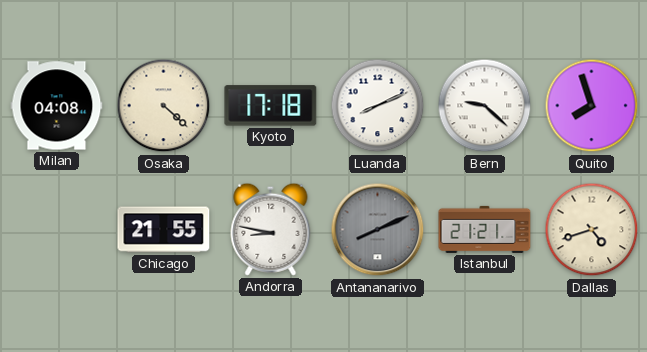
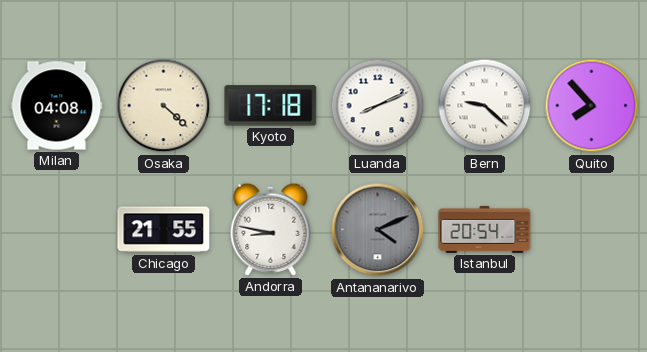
Quito: 7:57 -> 7:53 (592, 106)
Antananarivo: 8:11 -> 4:11 (378, 230)
Istanbul: 21:21 -> 20:54 (485, 229)
Dallas: 4:42 -> none (592, 230)
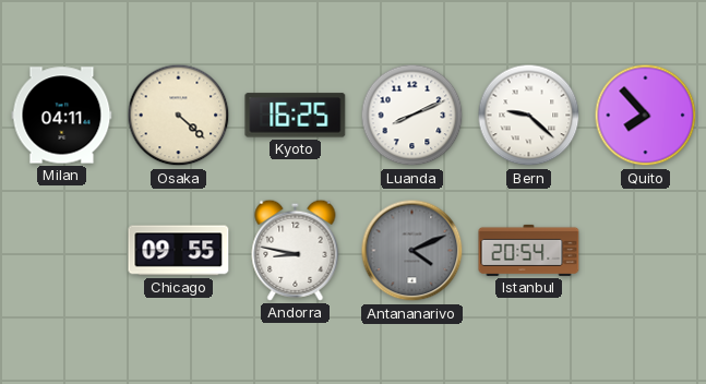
Milan: 04:08 -> 04:11 (62, 116)
Kyoto: 17:18 -> 16:25 (296, 116)
Chicago: 21:55 -> 09:55 (179, 251)
